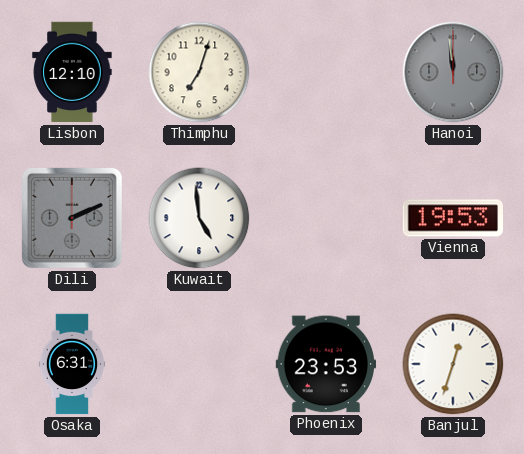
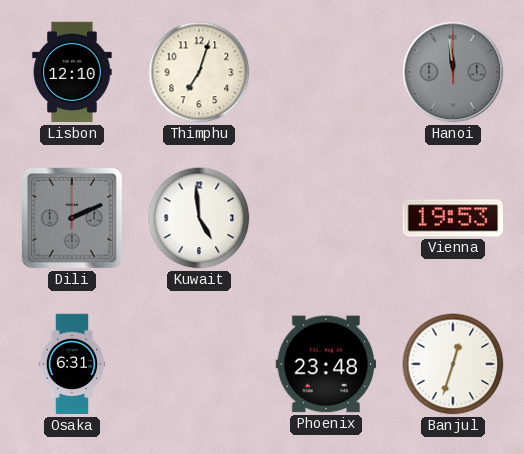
Phoenix: 23:53 -> 23:48 (326, 364)
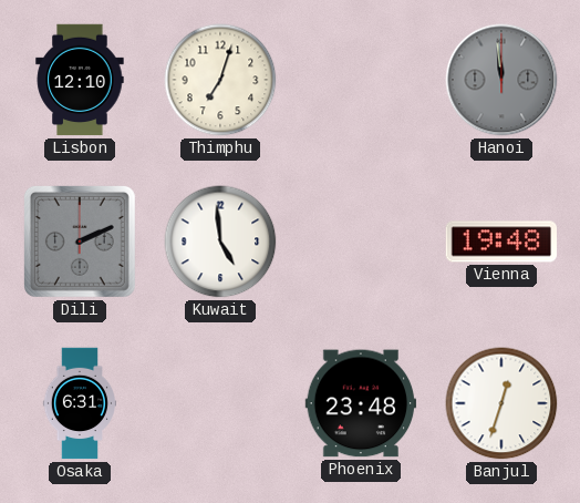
Vienna: 19:53 -> 19:48 (500, 242)
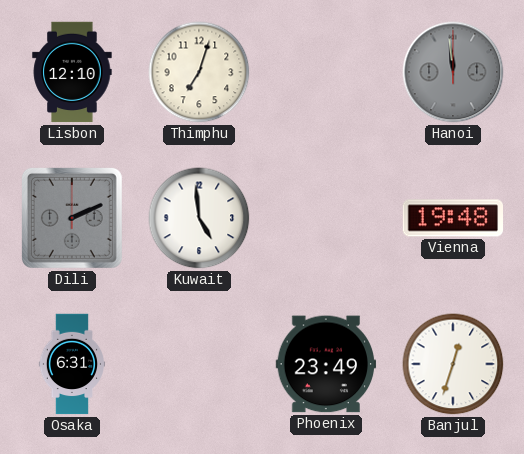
Phoenix: 23:48 -> 23:49 (326, 364)
